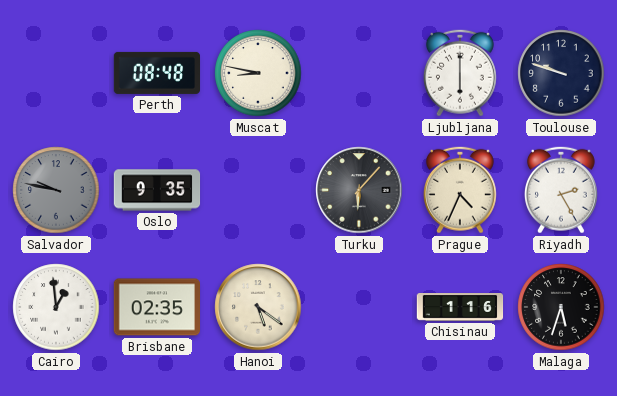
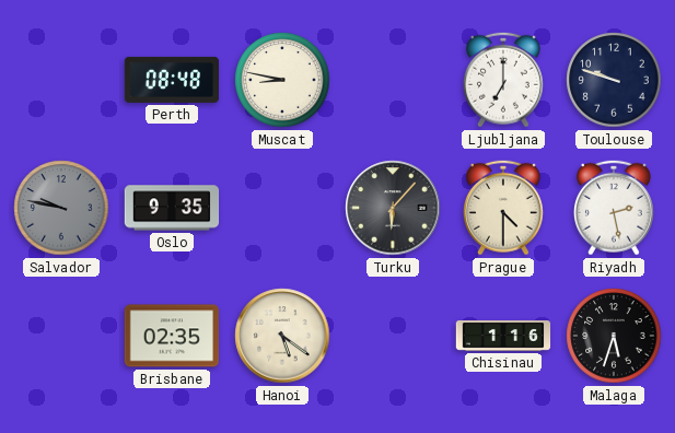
Ljubljana: 6:00 -> 7:00 (503, 80)
Prague: 4:34 -> 4:30 (503, 208)
Riyadh: 2:25 -> 2:28 (614, 208)
Cairo: 12:59 -> none (56, 307)
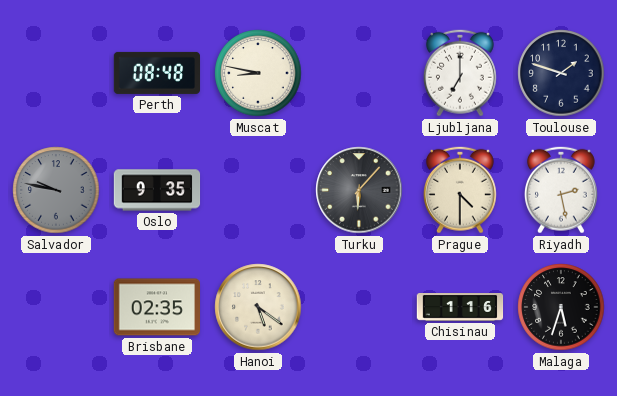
Toulouse: 9:48 -> 1:48 (561, 73)
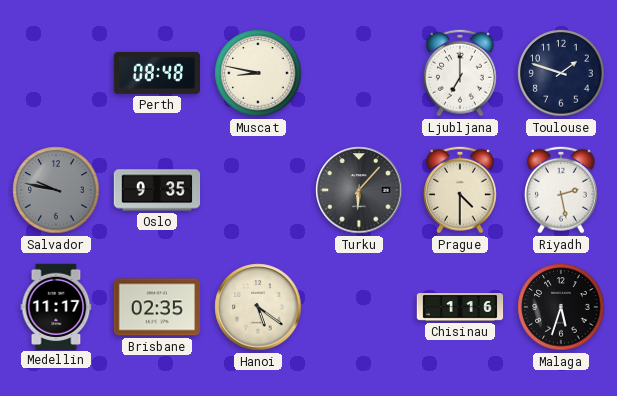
Medellin: none -> 11:17 (56, 306)
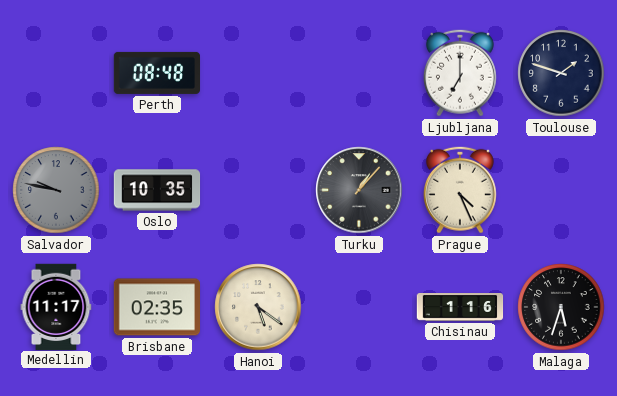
Muscat: 8:47 -> none (258, 73)
Oslo: 9:35 -> 10:35 (157, 190)
Turku: 6:07 -> 1:07 (359, 190)
Prague: 4:30 -> 4:26 (460, 190)
Riyadh: 2:28 -> none (561, 190)
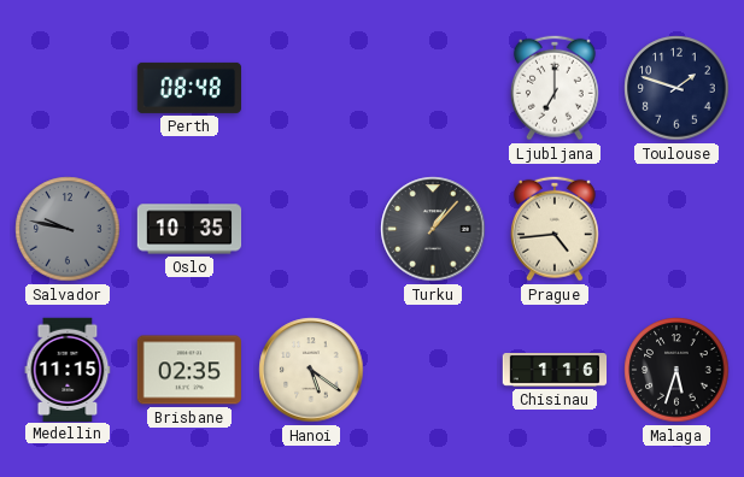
Prague: 4:26 -> 4:44 (555, 229)
Medellin: 11:17 -> 11:15 (68, 369)
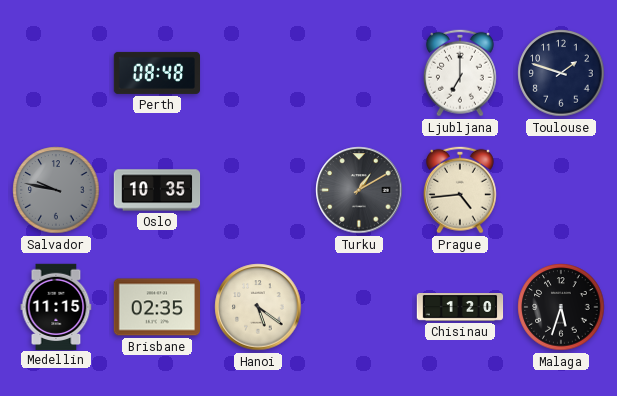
Turku: 1:07 -> 1:10 (359, 190)
Chisinau: 1:16 -> 1:20 (460, 308)
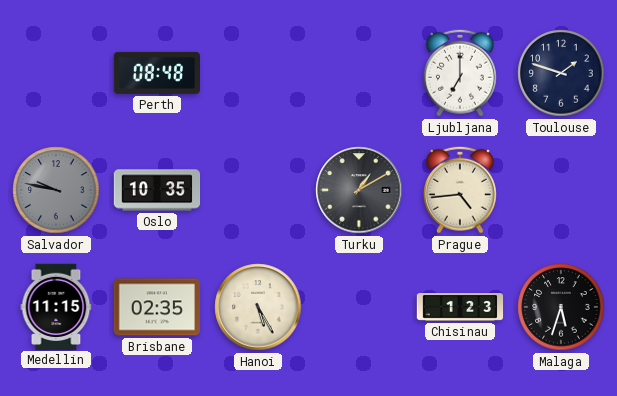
Hanoi: 5:21 -> 5:25 (258, 307)
Chisinau: 1:20 -> 1:23 (460, 308)
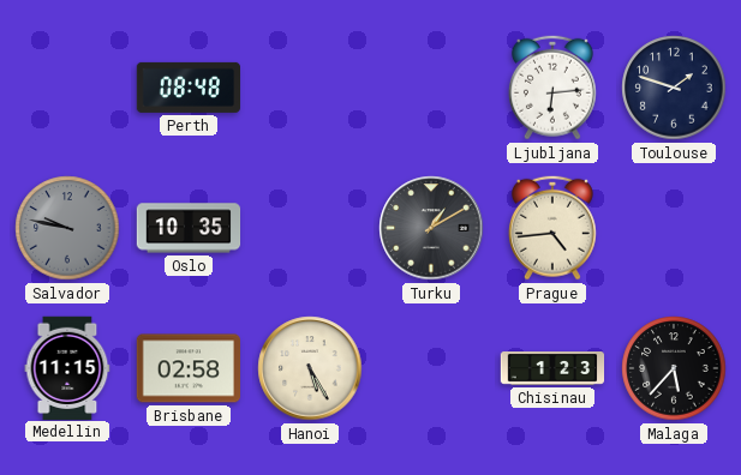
Ljubljana: 7:00 -> 6:14 (552, 88)
Brisbane: 02:35 -> 02:58 (187, 368)
Malaga: 5:33 -> 5:37 (674, 368)
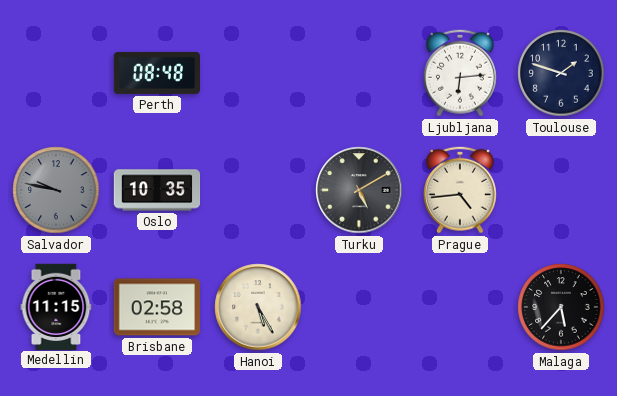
Turku: 1:10 -> 5:10 (359, 190)
Chisinau: 1:23 -> none (552, 369)
